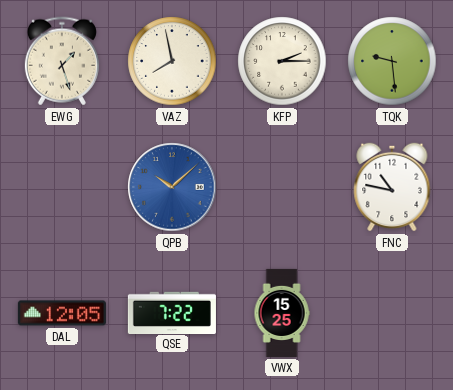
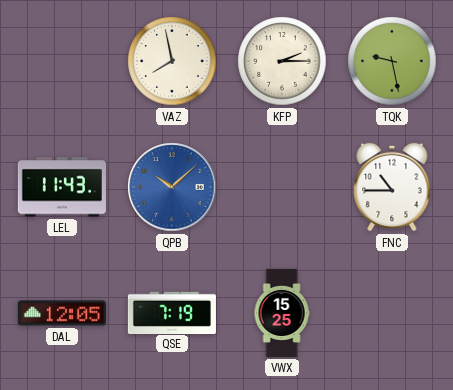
EWG: 1:27 -> none (62, 61)
TQK: 9:29 -> 9:28 (392, 61)
LEL: none -> 11:43 (62, 187)
FNC: 10:47 -> 10:45 (392, 187)
QSE: 7:22 -> 7:19 (172, 312)
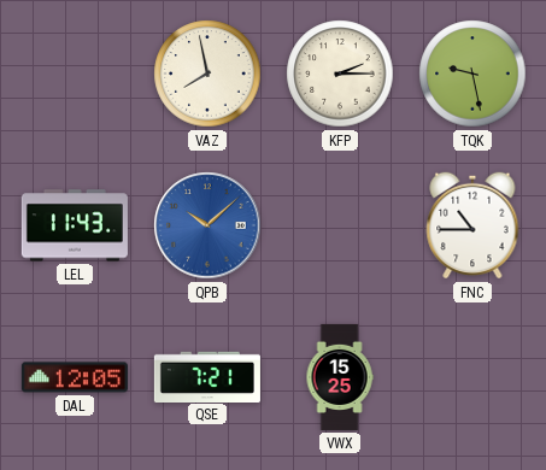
QSE: 7:19 -> 7:21 (207, 376)
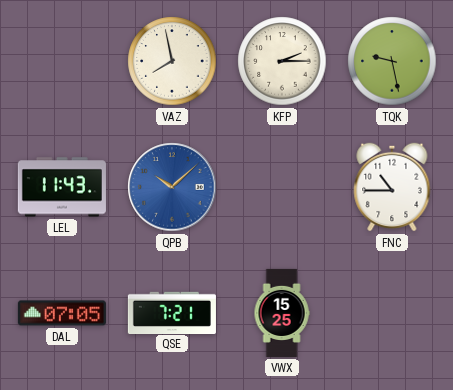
DAL: 12:05 -> 07:05 (62, 313)
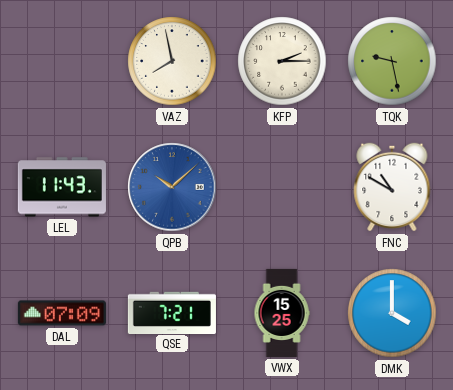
FNC: 10:45 -> 10:50 (392, 187)
DAL: 07:05 -> 07:09 (62, 313)
DMK: none -> 4:00 (392, 313)
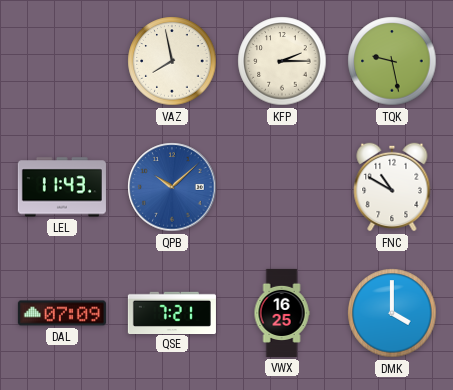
VWX: 15:25 -> 16:25 (282, 313)
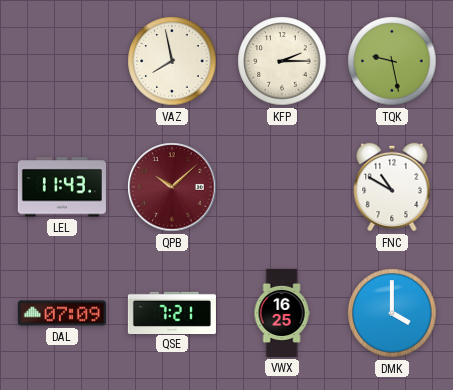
QPB dial: blue -> burgundy (172, 187)
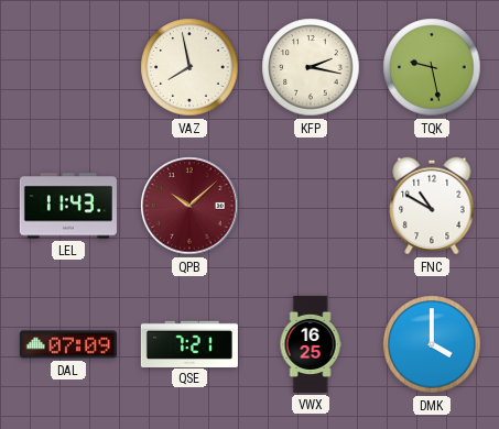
KFP: 2:15 -> 2:17 (311, 67)
